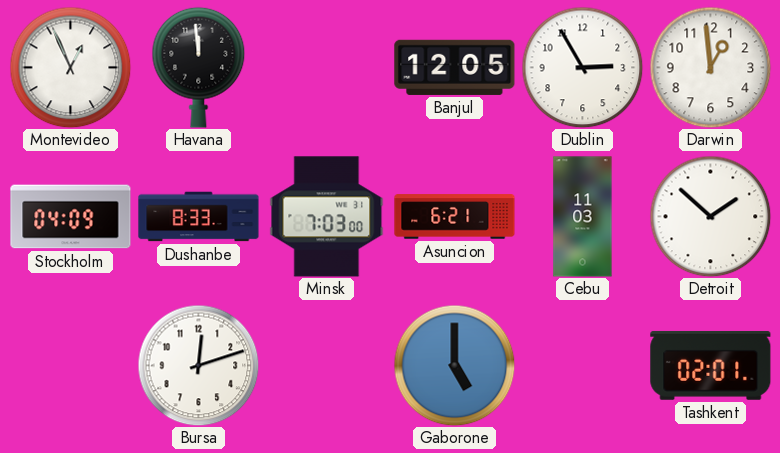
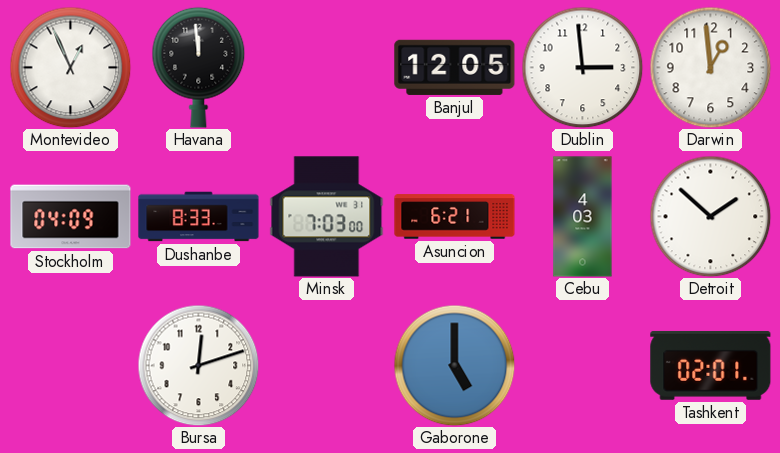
Dublin: 2:55 -> 2:59 (582, 67)
Cebu: 11:03 -> 4:03 (583, 217)
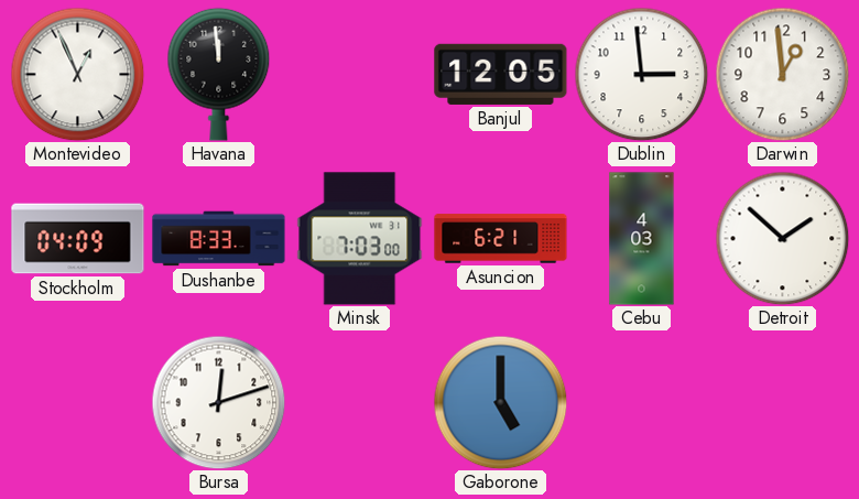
Tashkent: 02:01 -> none (711, 365)
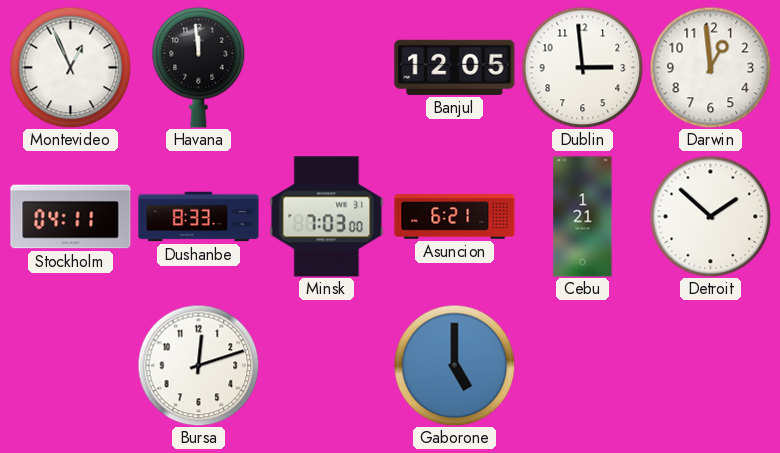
Stockholm: 04:09 -> 04:11 (71, 217)
Cebu: 4:03 -> 1:21 (583, 217)
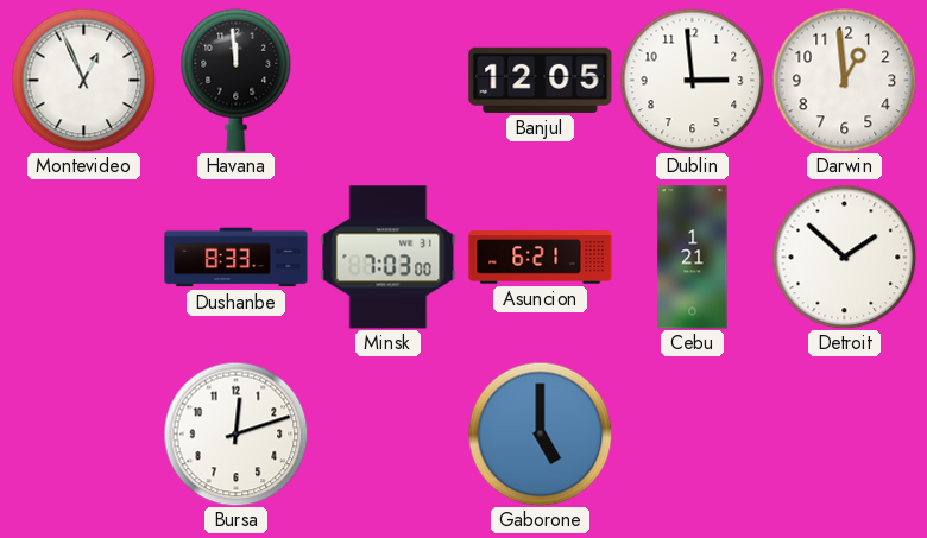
Stockholm: 04:11 -> none (71, 217)
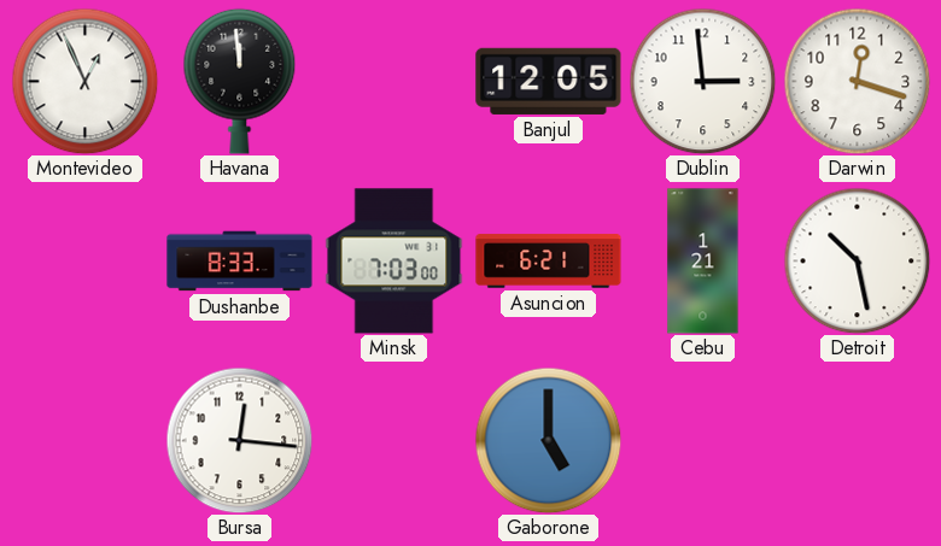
Darwin: 12:59 -> 12:18 (857, 81)
Detroit: 1:52 -> 10:28 (857, 260)
Bursa: 12:12 -> 12:16 (239, 440)
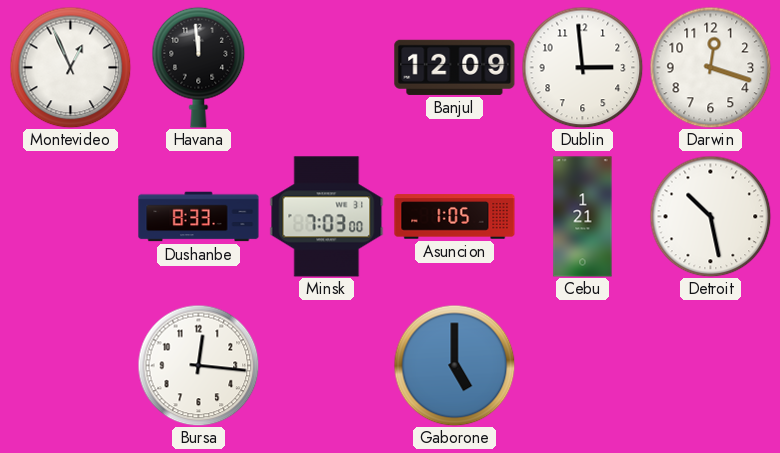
Banjul: 12:05 -> 12:09 (455, 67)
Asuncion: 6:21 -> 1:05 (455, 217)
